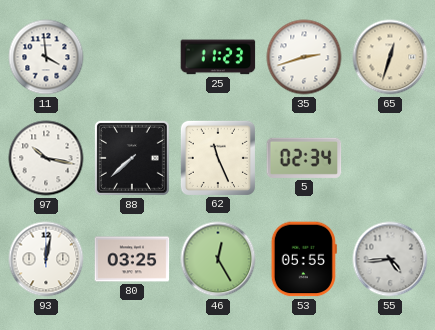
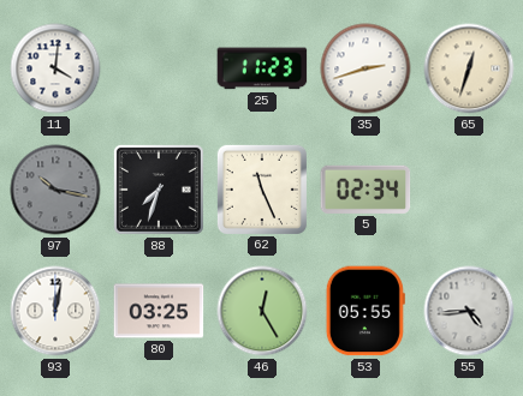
11: 3:59 -> 4:01 (55, 68)
97 dial: white -> grey (55, 190)
88: 7:38 -> 7:33 (159, 190)
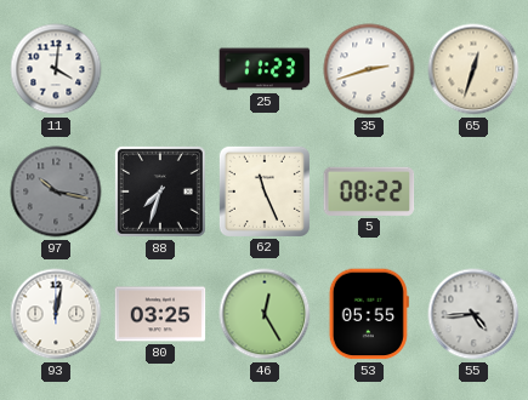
5: 02:34 -> 08:22 (369, 192)
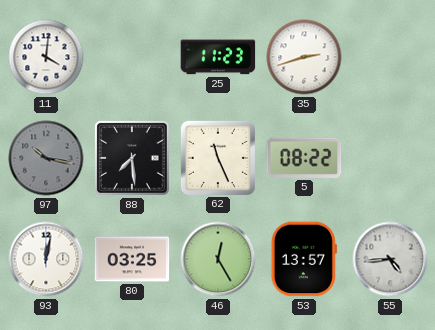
65: 12:33 -> none (473, 69)
88: 7:33 -> 7:29 (132, 158)
53: 05:55 -> 13:57 (304, 259)
